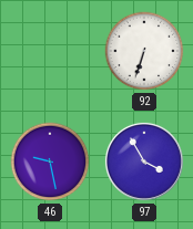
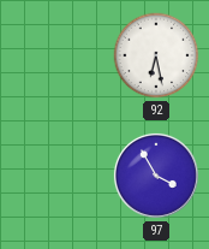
92: 6:33 -> 6:28 (156, 55)
46: 9:28 -> none (50, 162)
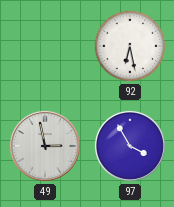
49: none -> 2:58 (45, 146)
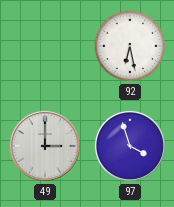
49: 2:58 -> 3:00 (45, 146)
97: 3:55 -> 3:57 (130, 146)
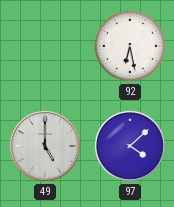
49: 3:00 -> 5:00 (45, 146)
97: 3:57 -> 4:08 (130, 146)
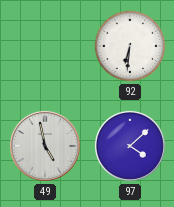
92: 6:28 -> 6:31 (130, 46)
49: 5:00 -> 4:58 (45, 146)
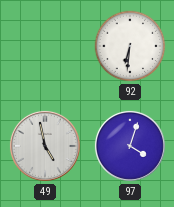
97: 4:08 -> 4:03 (130, 146)
